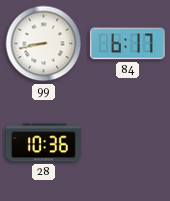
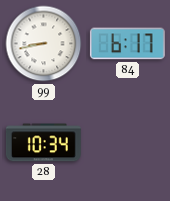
28: 10:36 -> 10:34 (43, 143)
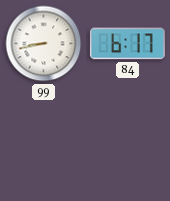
28: 10:34 -> none (43, 143)
